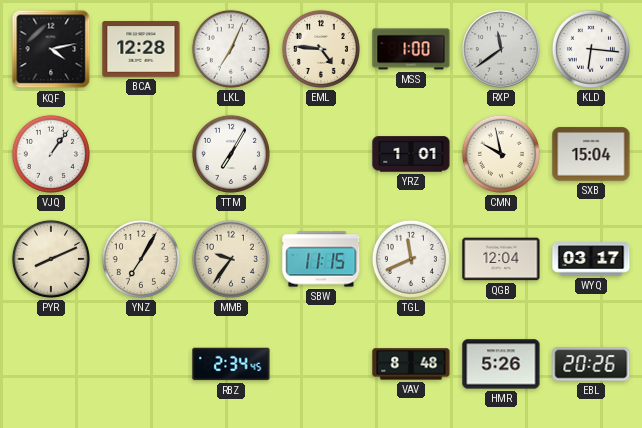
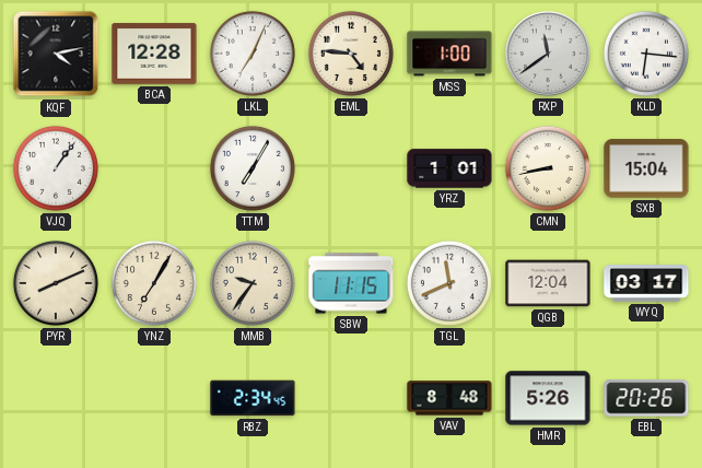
CMN: 9:58 -> 8:43 (548, 168)
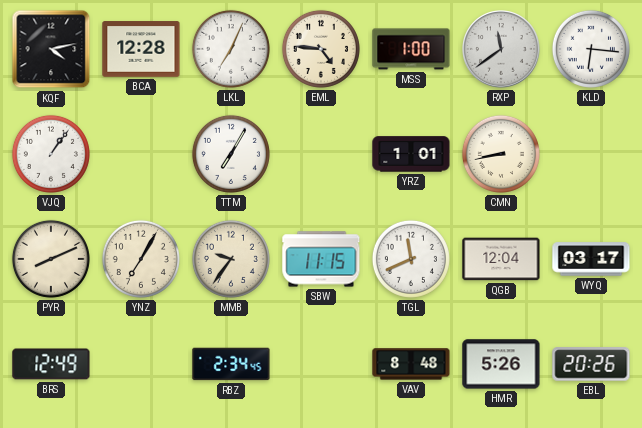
SXB: 15:04 -> none (646, 168)
BRS: none -> 12:49 (51, 364)
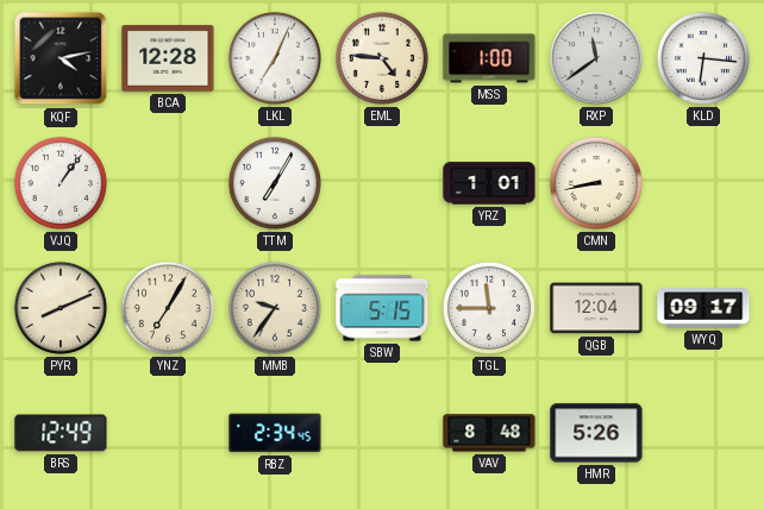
SBW: 11:15 -> 5:15 (382, 308)
TGL: 11:41 -> 11:45 (489, 308)
WYQ: 03:17 -> 09:17 (703, 308)
EBL: 20:26 -> none (591, 364)
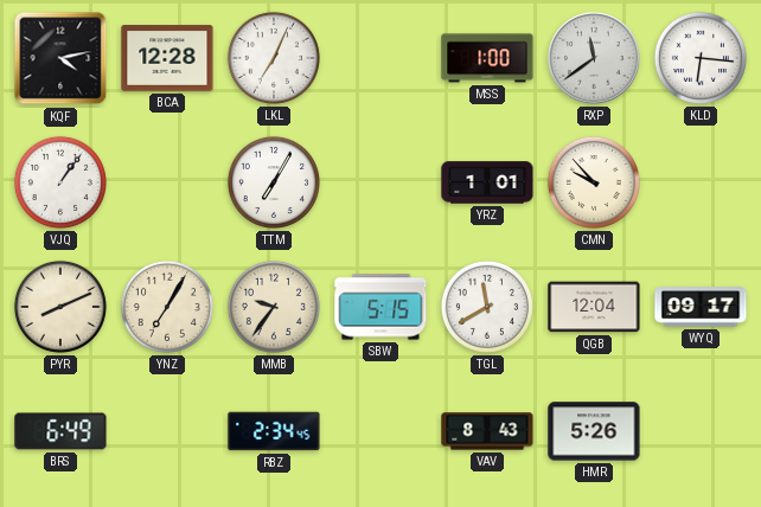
EML: 4:46 -> none (382, 58)
CMN: 8:43 -> 9:53 (594, 182)
TGL: 11:45 -> 11:40 (487, 307)
BRS: 12:49 -> 6:49 (60, 431)
VAV: 8:48 -> 8:43 (487, 431)
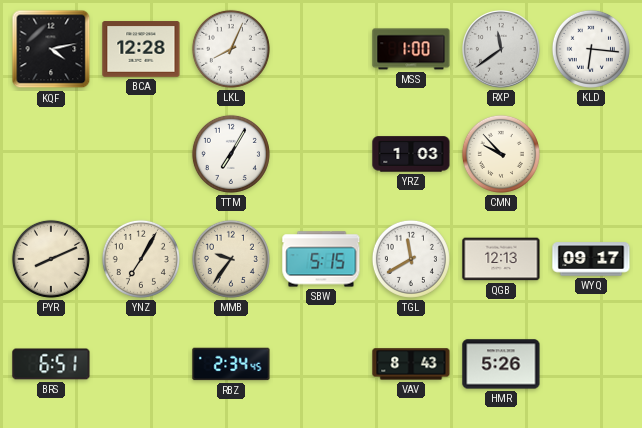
LKL: 7:04 -> 8:04 (231, 49)
VJQ: 1:06 -> none (60, 182)
YRZ: 1:01 -> 1:03 (411, 154)
QGB: 12:04 -> 12:13 (501, 259)
BRS: 6:49 -> 6:51 (51, 364)
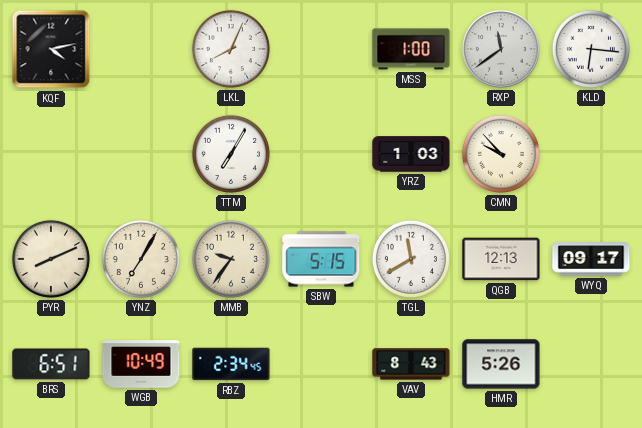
BCA: 12:28 -> none (141, 49)
WGB: none -> 10:49 (141, 364)
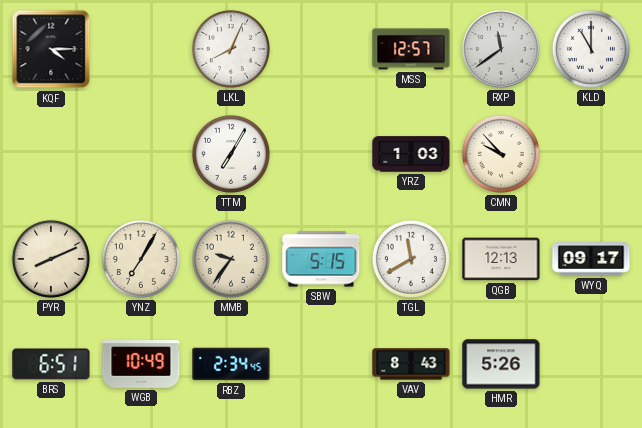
KQF: 4:13 -> 4:15 (51, 49)
MSS: 1:00 -> 12:57 (411, 49)
KLD: 6:16 -> 11:00 (591, 49)
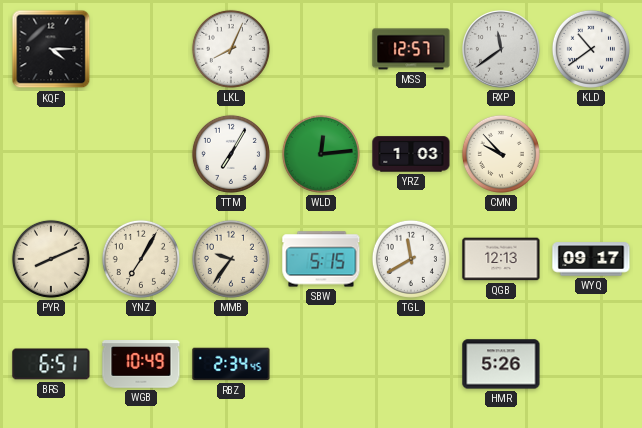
KLD: 11:00 -> 10:39 (591, 49)
WLD: none -> 12:14 (321, 154)
VAV: 8:43 -> none (411, 364)
